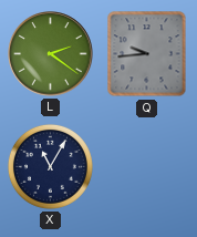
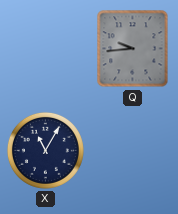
L: 2:21 -> none (51, 54)
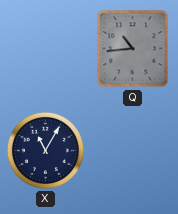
Q: 9:44 -> 10:44 (133, 49)
